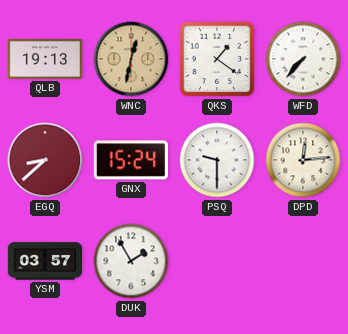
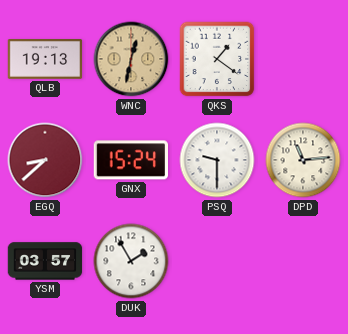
WFD: 7:37 -> none (303, 59)
DPD: 12:14 -> 11:14 (303, 160)
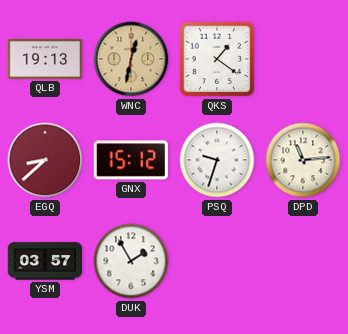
GNX: 15:24 -> 15:12 (130, 160)
PSQ: 9:30 -> 9:33 (217, 160)
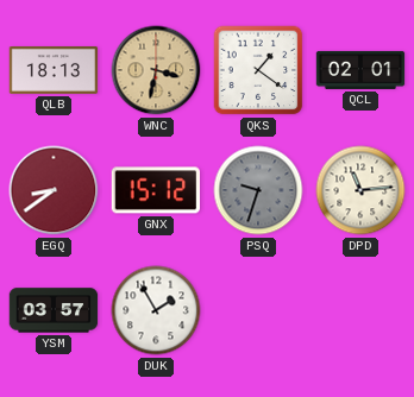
QLB: 19:13 -> 18:13 (54, 71)
WNC: 12:32 -> 3:32 (156, 70)
QCL: none -> 02:01 (360, 70)
EGQ: 8:38 -> 8:39 (54, 190)
PSQ dial: white -> grey (258, 190)
